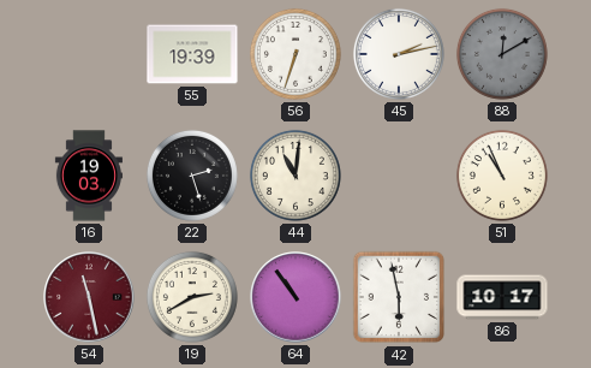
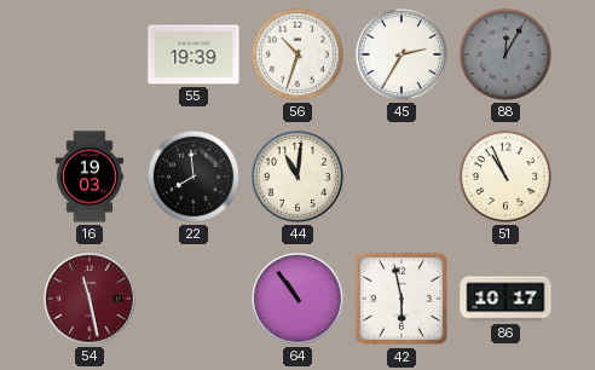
56: 6:33 -> 10:33 (297, 54)
45: 2:13 -> 2:35 (402, 54)
88: 12:10 -> 12:05 (506, 54)
22: 2:27 -> 7:59 (193, 177)
19: 2:40 -> none (192, 297)
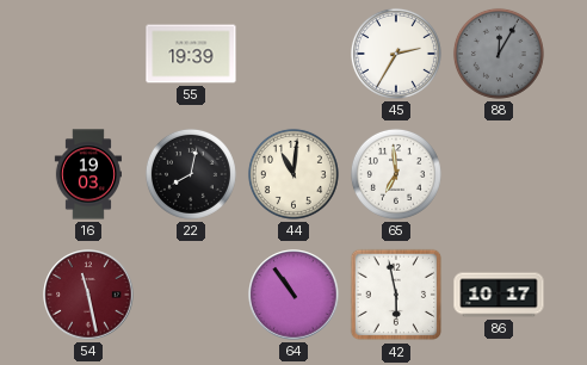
56: 10:33 -> none (297, 54)
22: 7:59 -> 8:02 (191, 174)
65: none -> 6:59 (396, 174)
51: 10:56 -> none (506, 177)
